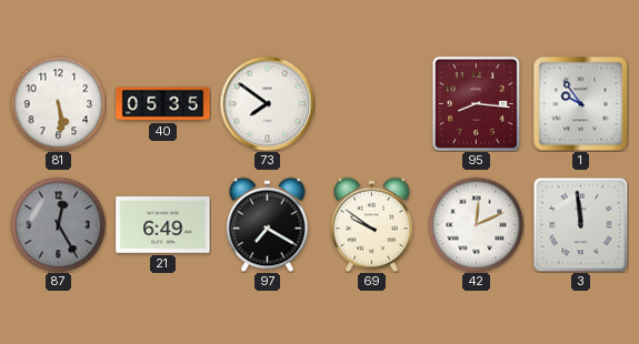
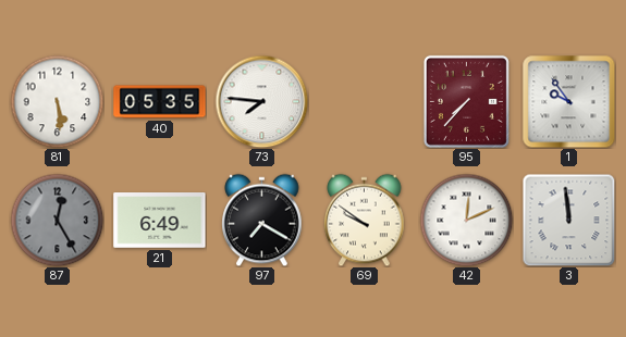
73: 7:51 -> 7:46 (261, 101)
95: 8:16 -> 7:37 (466, 101)
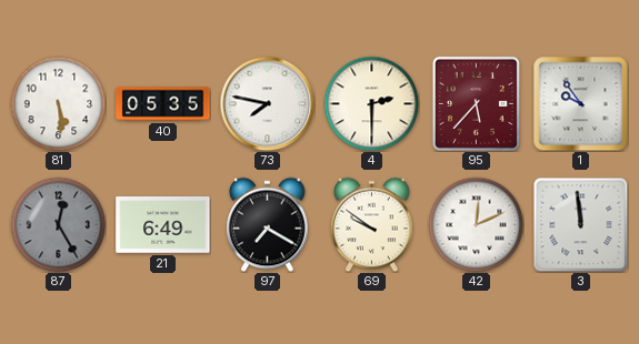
73: 7:46 -> 7:47 (267, 103)
4: none -> 2:30 (371, 103)
95: 7:37 -> 5:37 (476, 103)
